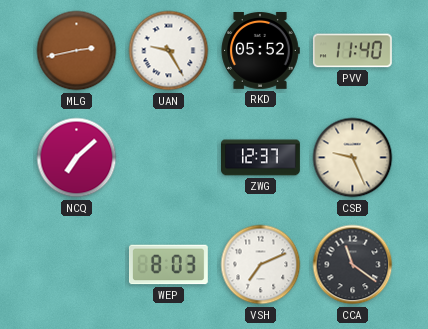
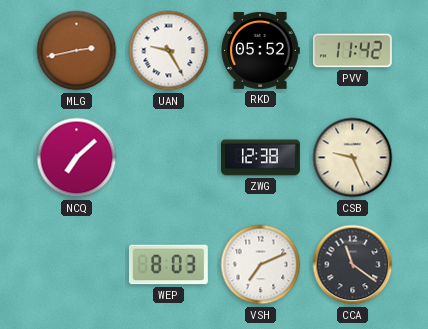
PVV: 11:40 -> 11:42 (352, 51)
ZWG: 12:37 -> 12:38 (261, 158)
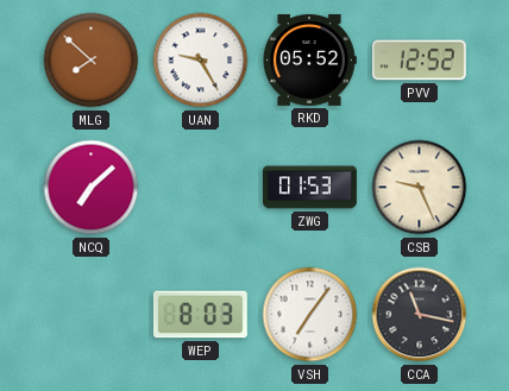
MLG: 2:43 -> 7:52 (92, 61)
PVV: 11:42 -> 12:52 (419, 61)
ZWG: 12:38 -> 01:53 (310, 188)
VSH: 7:11 -> 7:06 (310, 315)
CCA: 11:21 -> 11:17 (420, 315)
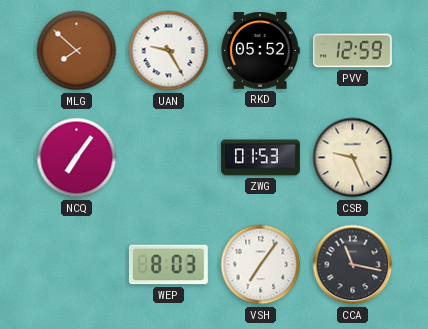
PVV: 12:52 -> 12:59 (352, 51)
NCQ: 7:08 -> 7:06 (77, 158)
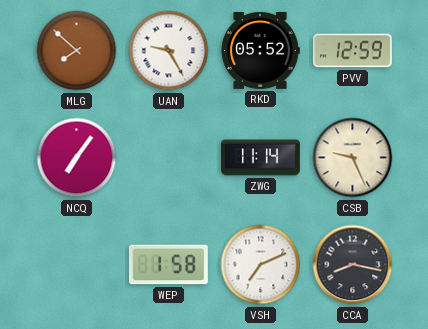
ZWG: 01:53 -> 11:14 (261, 158)
WEP: 8:03 -> 1:58 (168, 265)
VSH: 7:06 -> 7:11 (261, 265)
CCA: 11:17 -> 8:17 (353, 265)
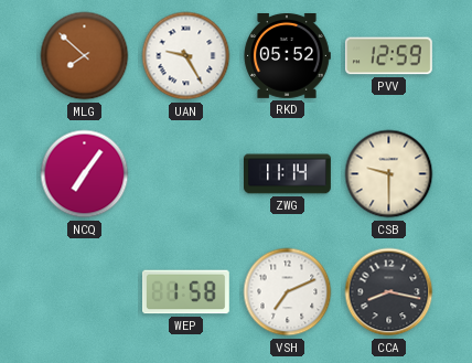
CSB: 9:26 -> 9:30 (389, 174)
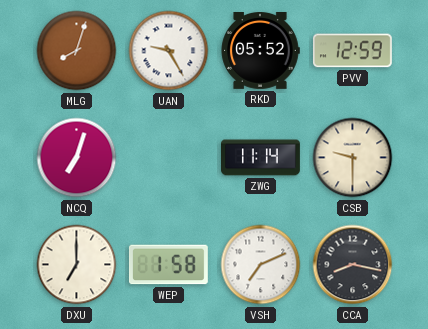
MLG: 7:52 -> 8:03 (77, 51)
NCQ: 7:06 -> 7:03 (77, 158)
DXU: none -> 7:00 (77, 265)
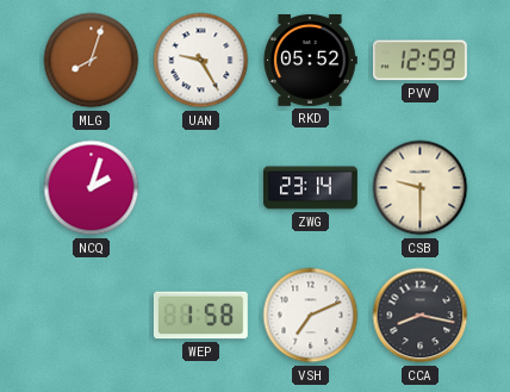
NCQ: 7:03 -> 2:03 (92, 188)
ZWG: 11:14 -> 23:14 (311, 188)
DXU: 7:00 -> none (77, 265)
